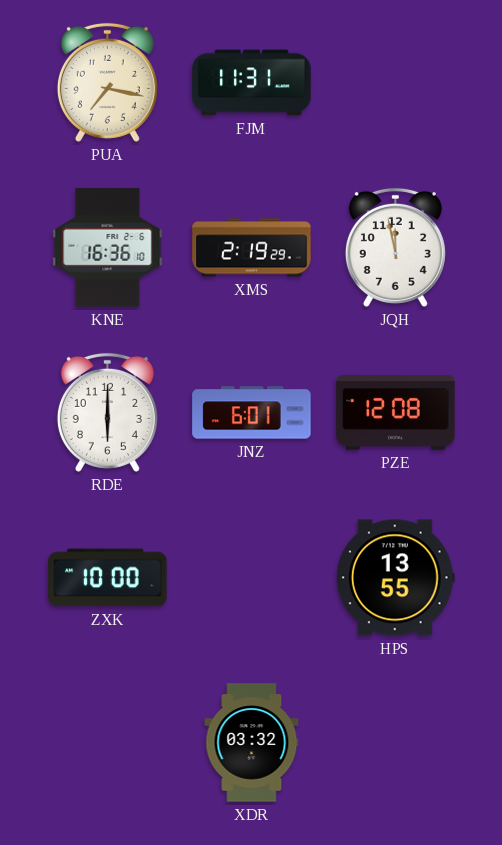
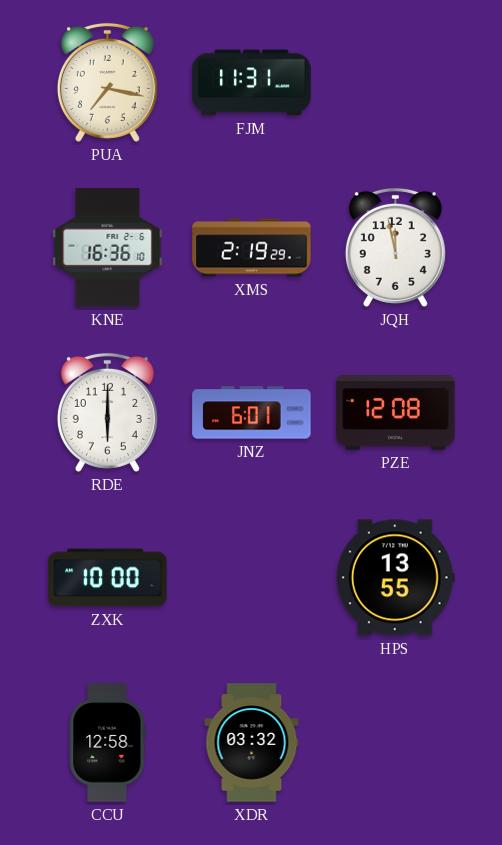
CCU: none -> 12:58 (108, 743)
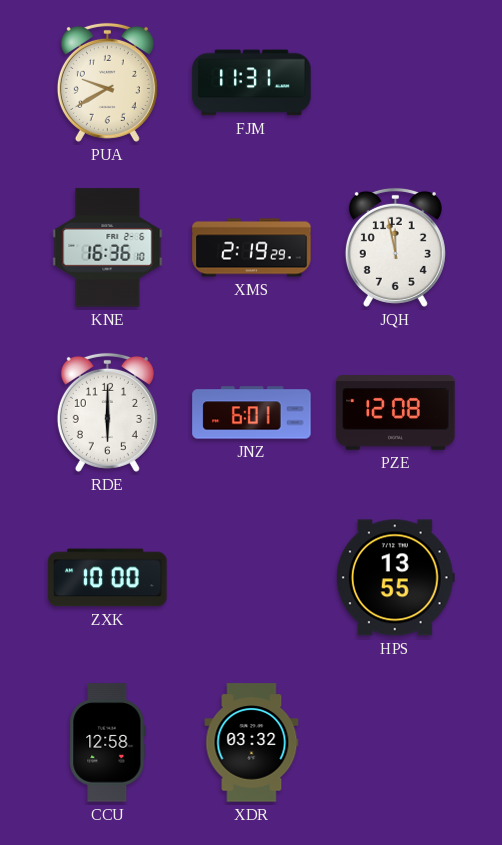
PUA: 7:17 -> 9:40 (107, 82)
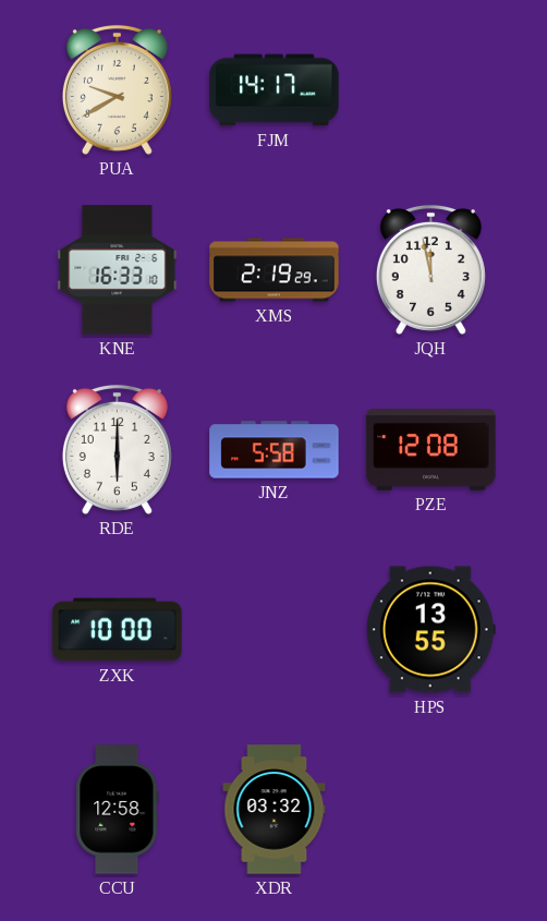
FJM: 11:31 -> 14:17 (275, 90)
KNE: 16:36 -> 16:33 (118, 270)
JNZ: 6:01 -> 5:58 (275, 450)
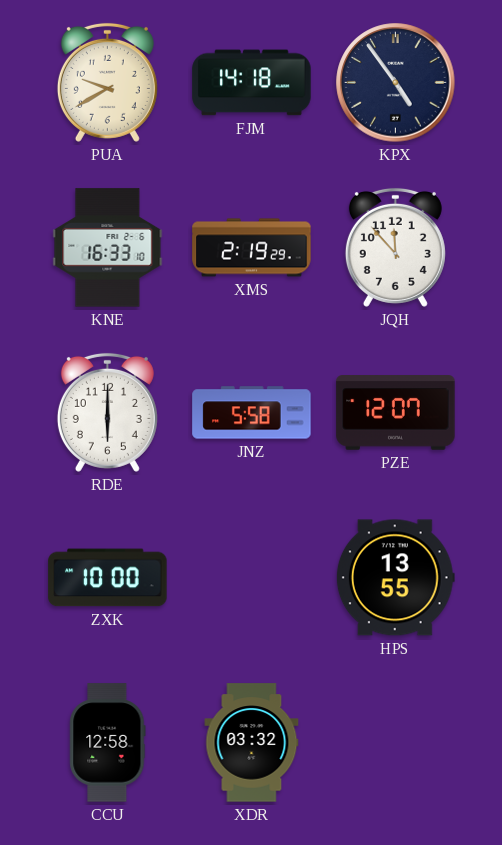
FJM: 14:17 -> 14:18 (252, 83)
KPX: none -> 4:54 (396, 83)
JQH: 11:58 -> 11:53 (395, 247)
PZE: 12:08 -> 12:07 (396, 413)
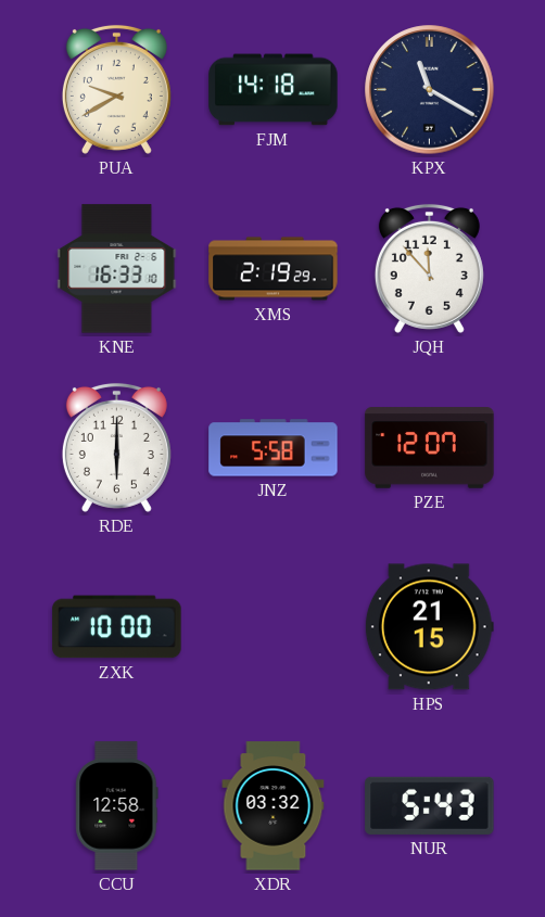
KPX: 4:54 -> 11:20 (430, 90)
HPS: 13:55 -> 21:15 (429, 627)
NUR: none -> 5:43 (430, 805)
